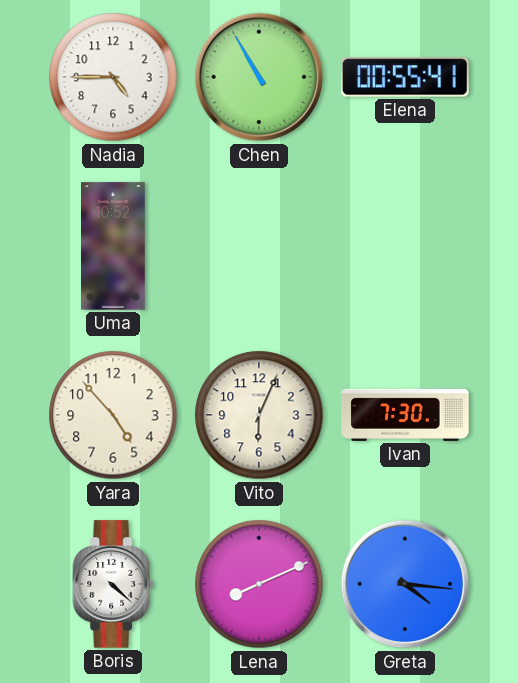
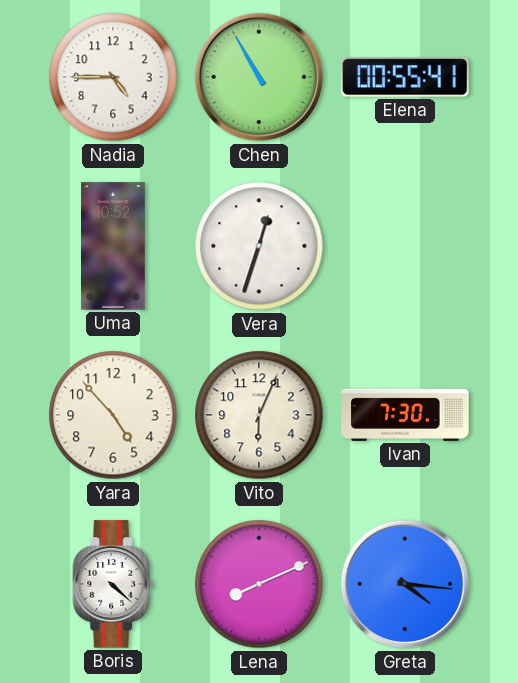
Vera: none -> 12:33 (259, 246)
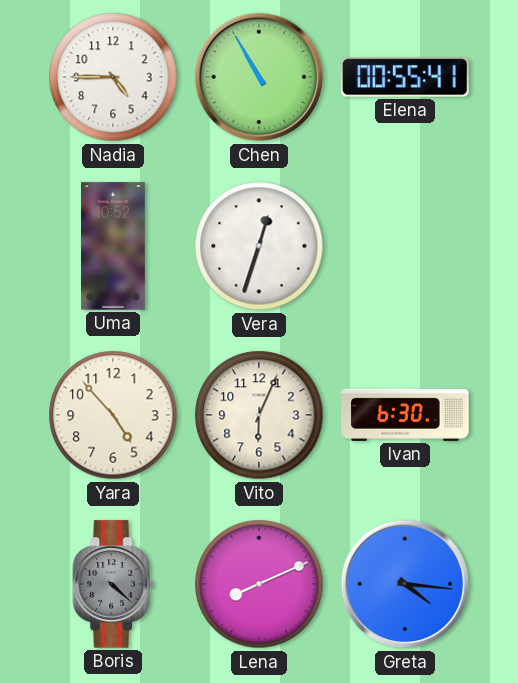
Ivan: 7:30 -> 6:30 (405, 415)
Boris dial: white -> grey (113, 584)
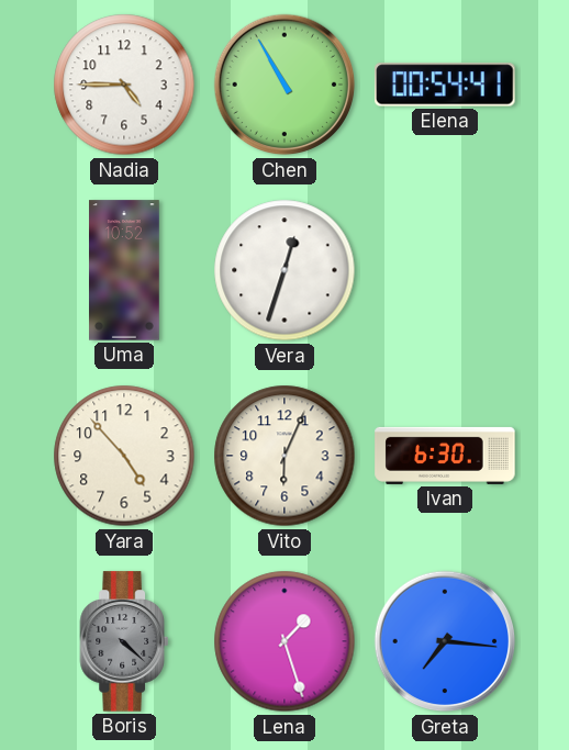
Elena: 00:55 -> 00:54 (445, 85)
Lena: 8:11 -> 1:27 (284, 641)
Greta: 4:16 -> 7:16 (445, 641)
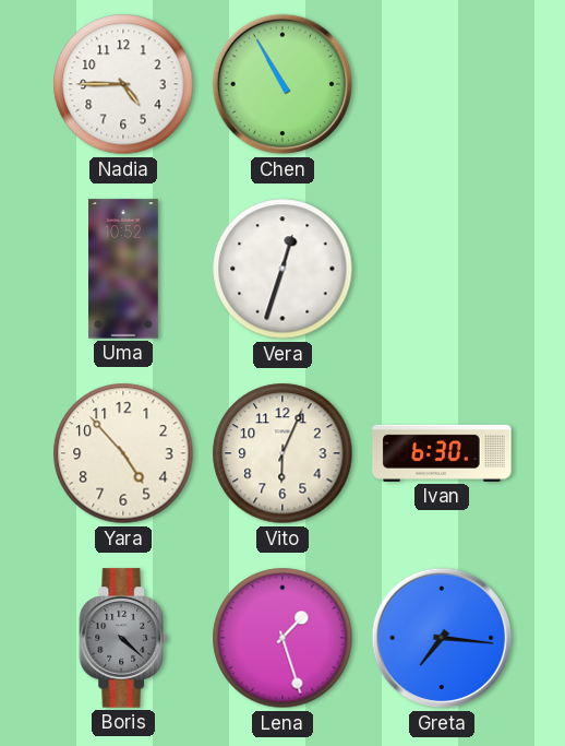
Elena: 00:54 -> none (445, 85)
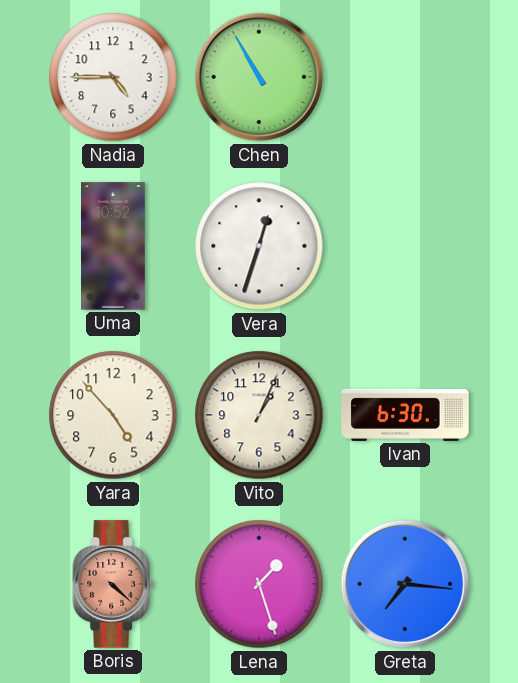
Vito: 6:04 -> 1:04 (259, 415)
Boris dial: grey -> salmon (113, 584)
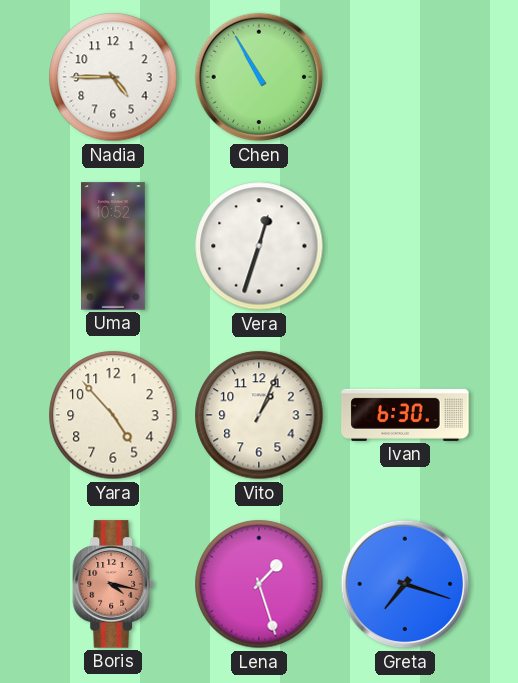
Boris: 4:22 -> 4:17 (113, 584)
Greta: 7:16 -> 7:18 (405, 584)
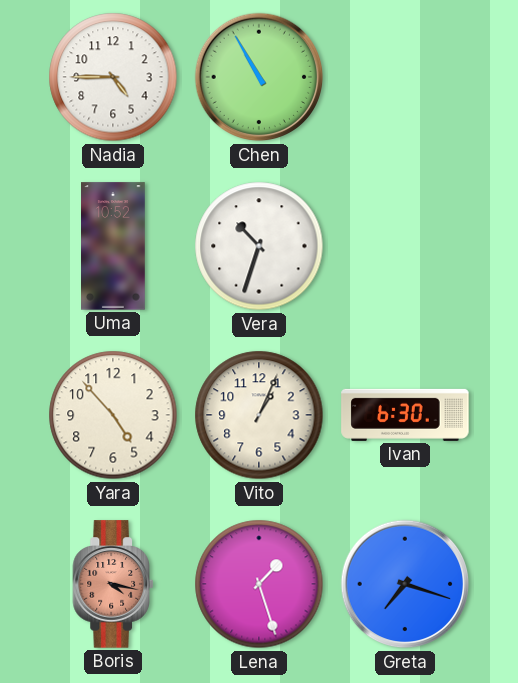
Vera: 12:33 -> 10:33 (259, 246)
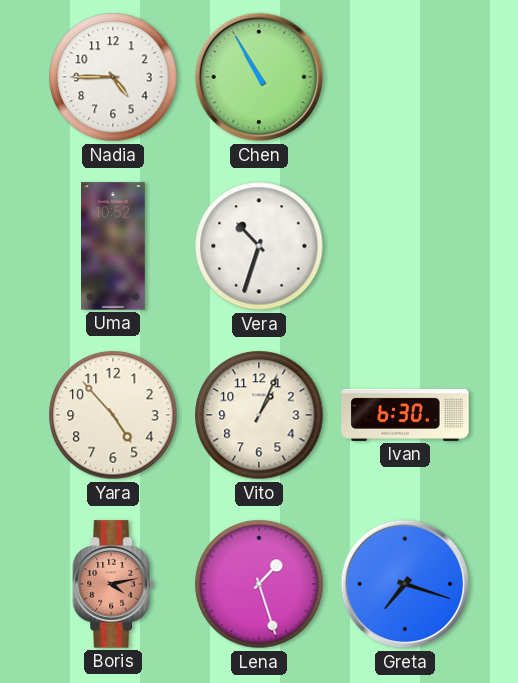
Boris: 4:17 -> 4:13 (113, 584)
